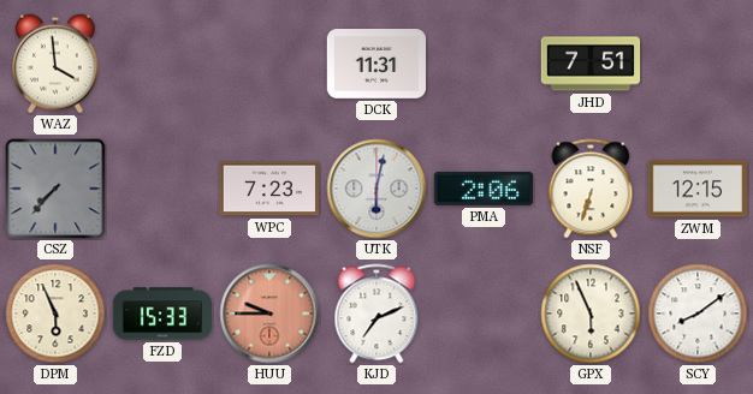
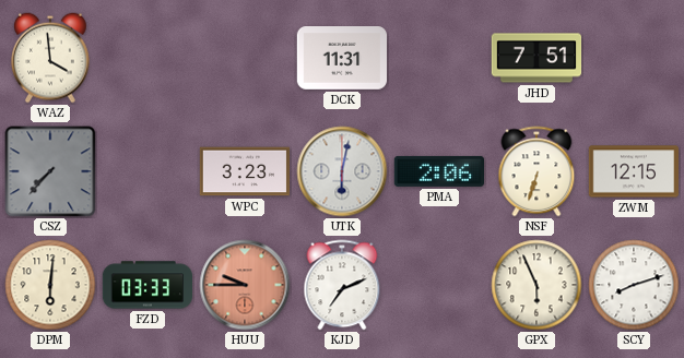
WPC: 7:23 -> 3:23 (244, 171)
DPM: 5:56 -> 6:01 (50, 285)
FZD: 15:33 -> 03:33 (146, 285)
SCY: 8:09 -> 8:12 (634, 285)
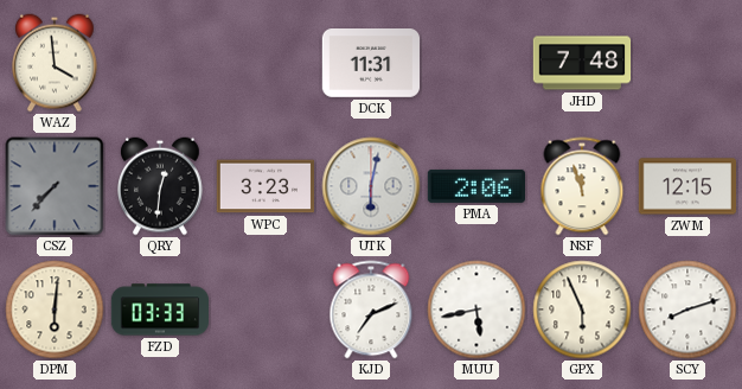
JHD: 7:51 -> 7:48 (582, 63)
QRY: none -> 12:31 (161, 186)
NSF: 6:33 -> 11:57 (582, 186)
HUU: 9:45 -> none (245, 285)
MUU: none -> 5:43 (476, 310)
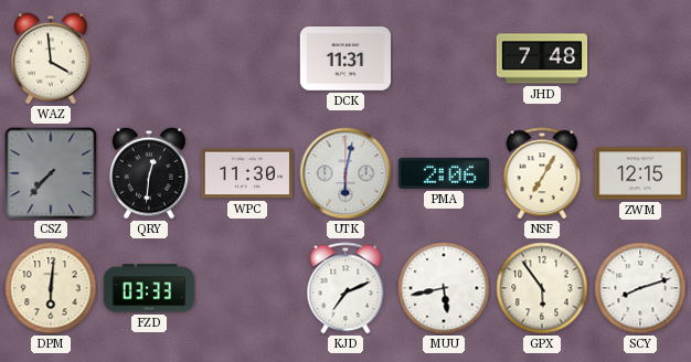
WPC: 3:23 -> 11:30 (246, 173)
NSF: 11:57 -> 7:05 (542, 173)
GPX: 5:56 -> 5:54 (542, 288)
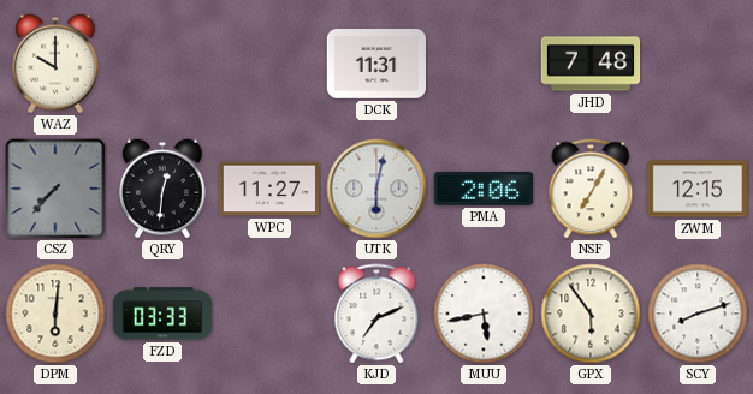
WAZ: 3:59 -> 10:00 (57, 64)
WPC: 11:30 -> 11:27 (268, 189)
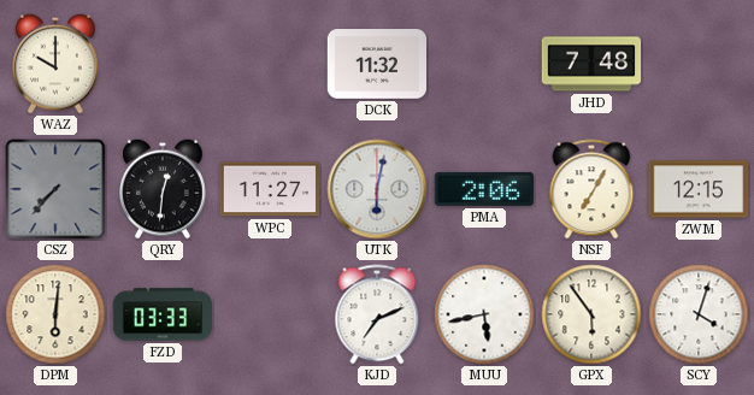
DCK: 11:31 -> 11:32 (377, 64)
SCY: 8:12 -> 4:03 (699, 314)
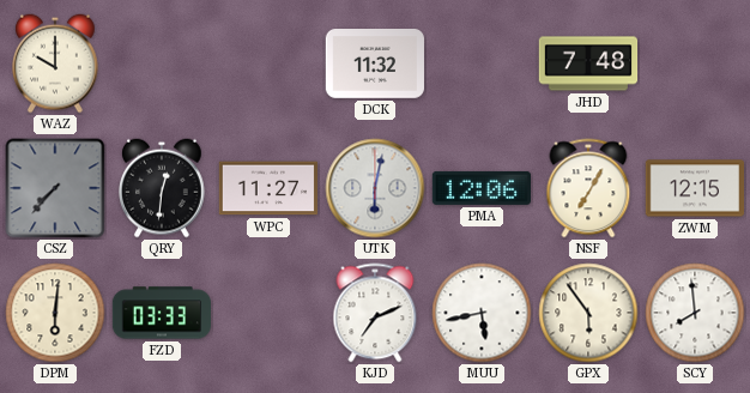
PMA: 2:06 -> 12:06 (480, 188)
SCY: 4:03 -> 7:59 (695, 313)
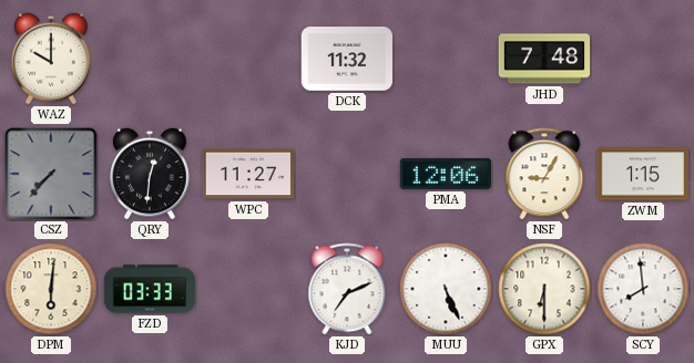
UTK: 6:02 -> none (375, 188)
NSF: 7:05 -> 9:05 (544, 174)
ZWM: 12:15 -> 1:15 (642, 174)
MUU: 5:43 -> 5:26 (446, 289)
GPX: 5:54 -> 6:30 (544, 289)
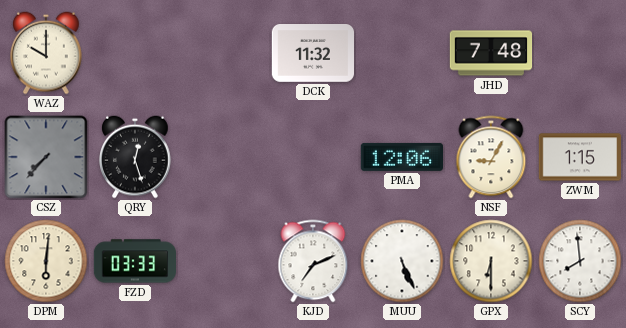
QRY: 12:31 -> 12:27 (136, 157)
WPC: 11:27 -> none (247, 174)
